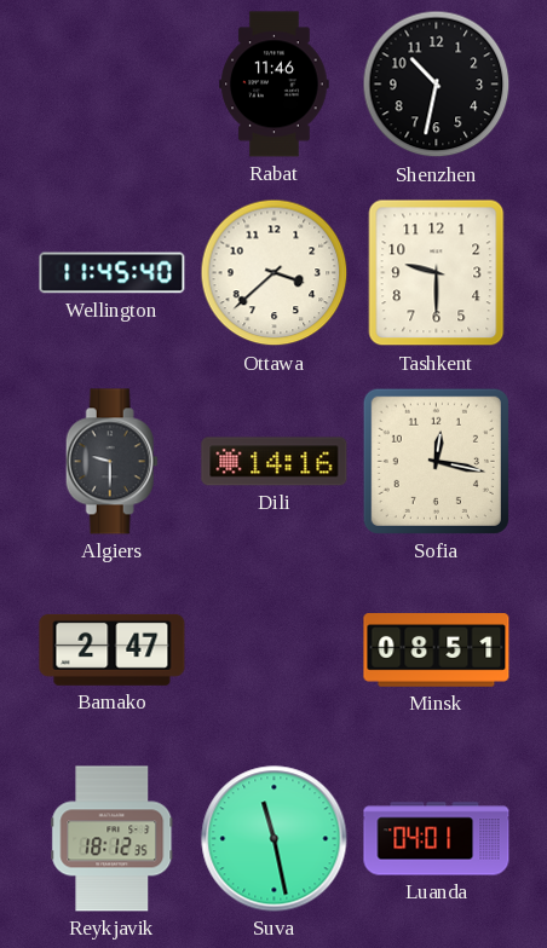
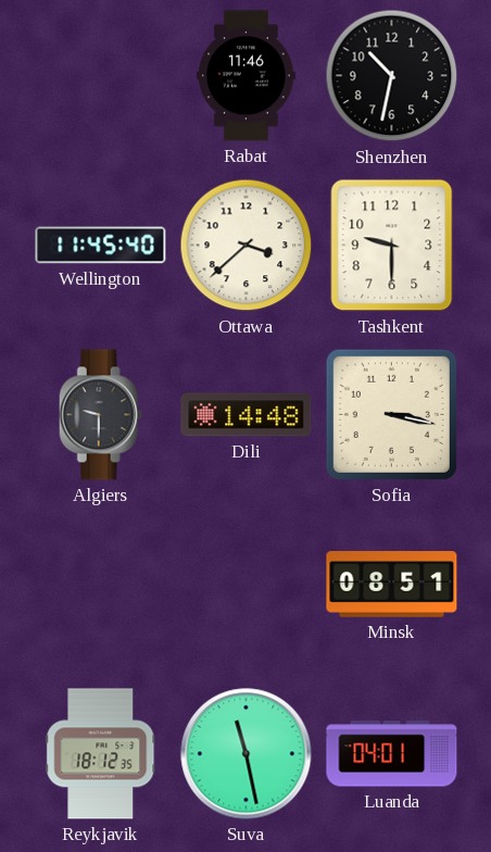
Dili: 14:16 -> 14:48 (247, 415)
Sofia: 12:17 -> 3:17 (391, 414)
Bamako: 2:47 -> none (113, 649)
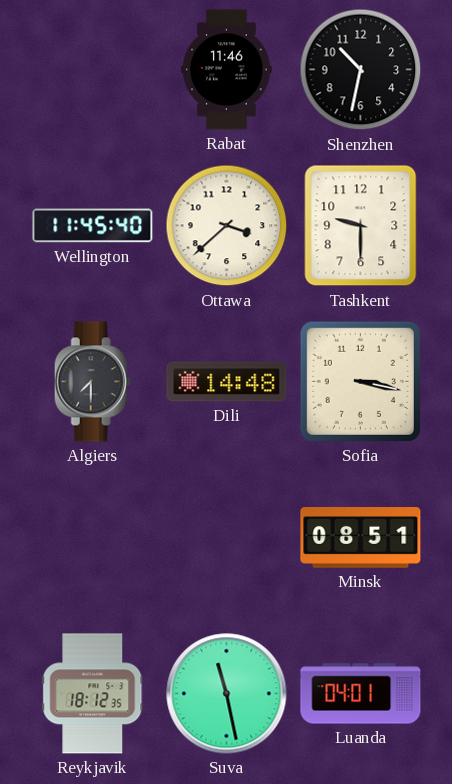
Algiers: 9:30 -> 7:30 (92, 382)
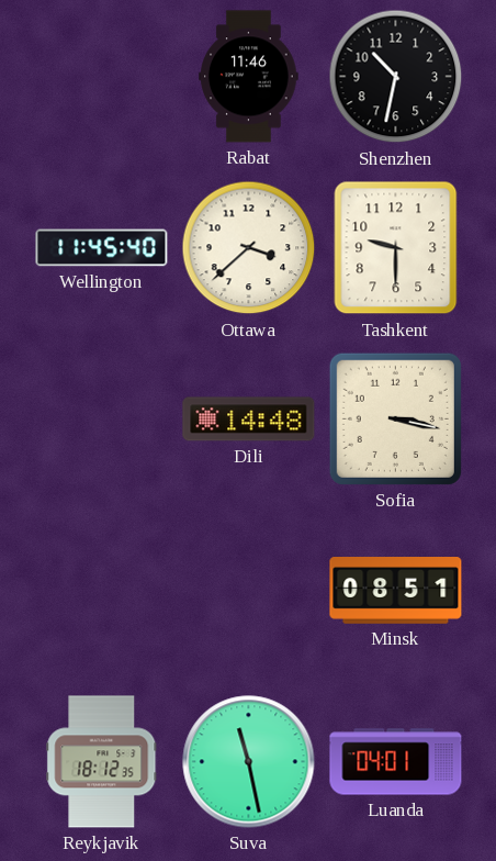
Algiers: 7:30 -> none (92, 382)
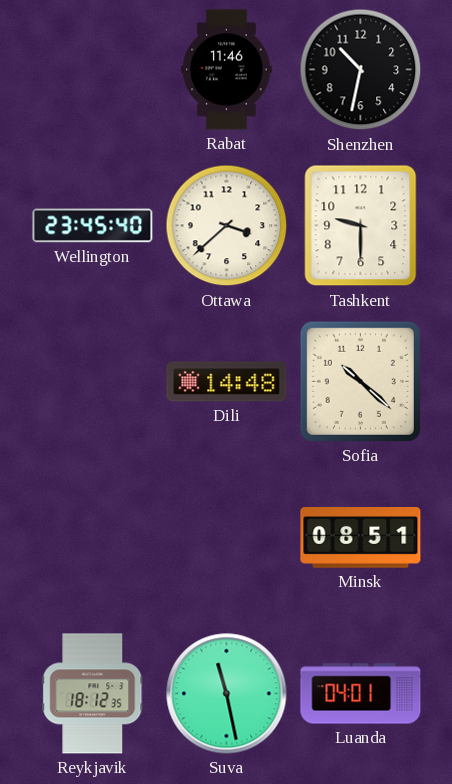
Wellington: 11:45 -> 23:45 (93, 226)
Sofia: 3:17 -> 10:22 (360, 381)
